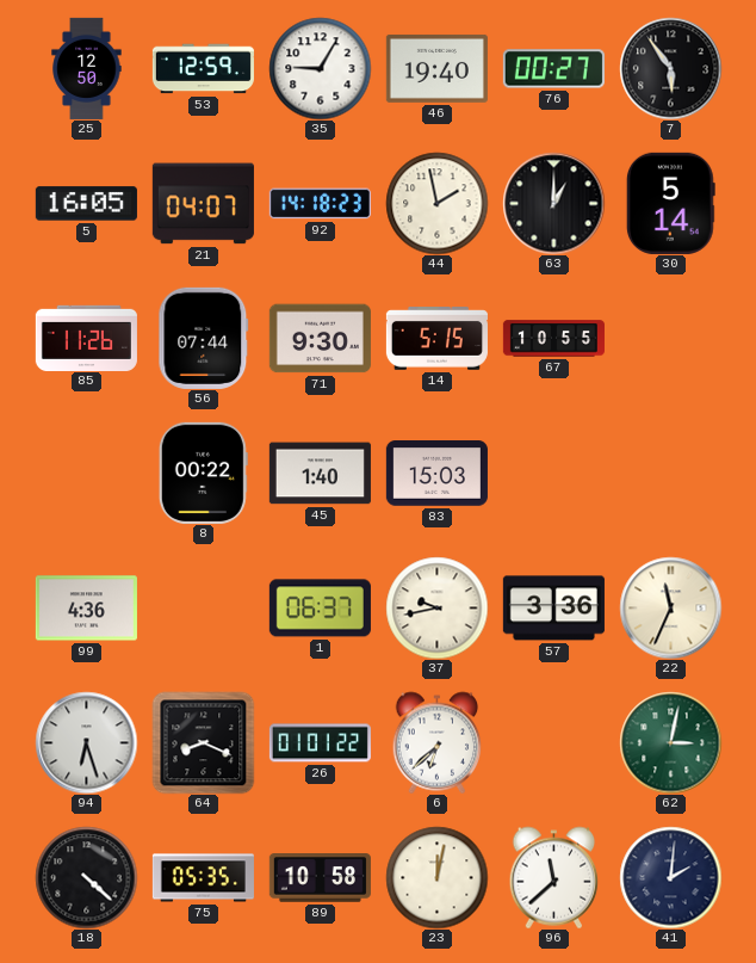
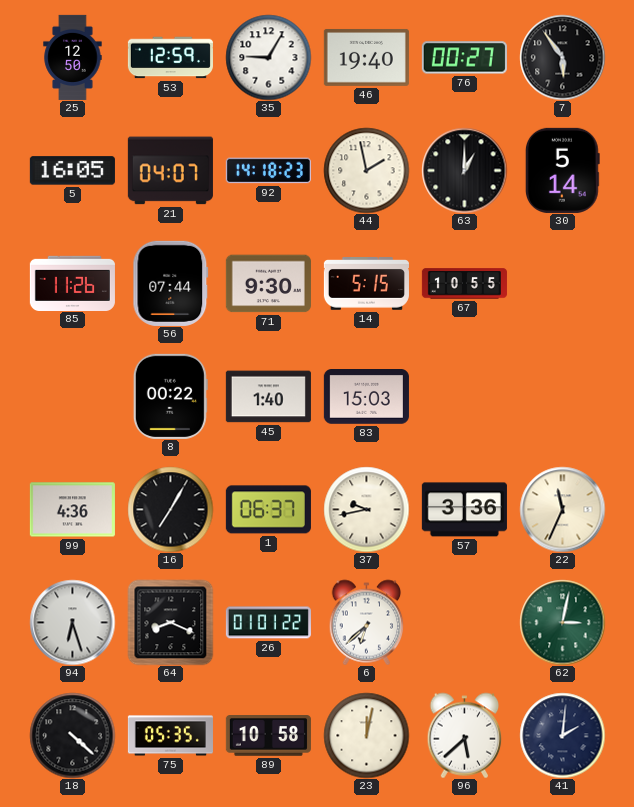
16: none -> 7:05 (170, 509)
96: 11:38 -> 5:38 (465, 735)
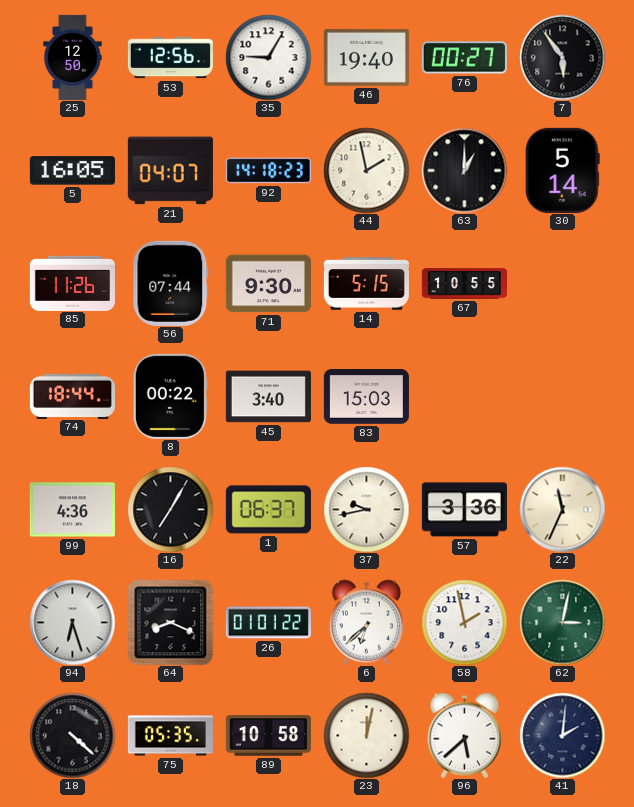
53: 12:59 -> 12:56 (170, 58)
74: none -> 18:44 (72, 396)
45: 1:40 -> 3:40 (268, 397)
58: none -> 1:58 (464, 622)
